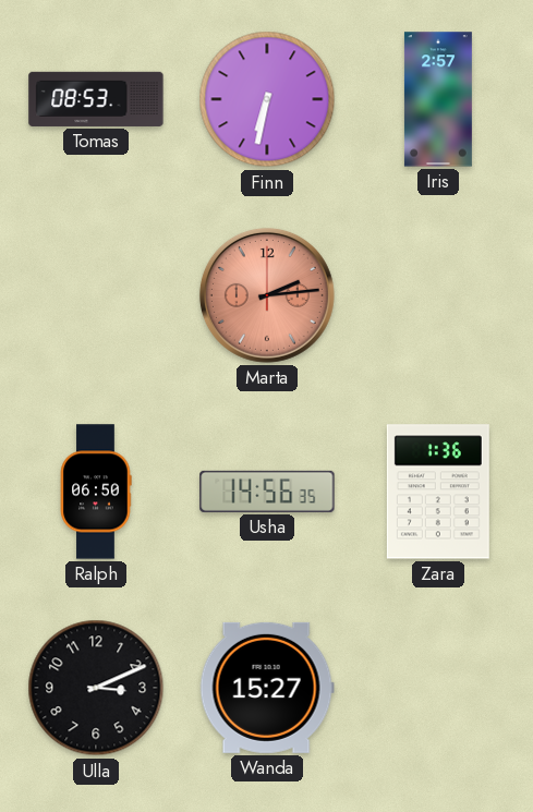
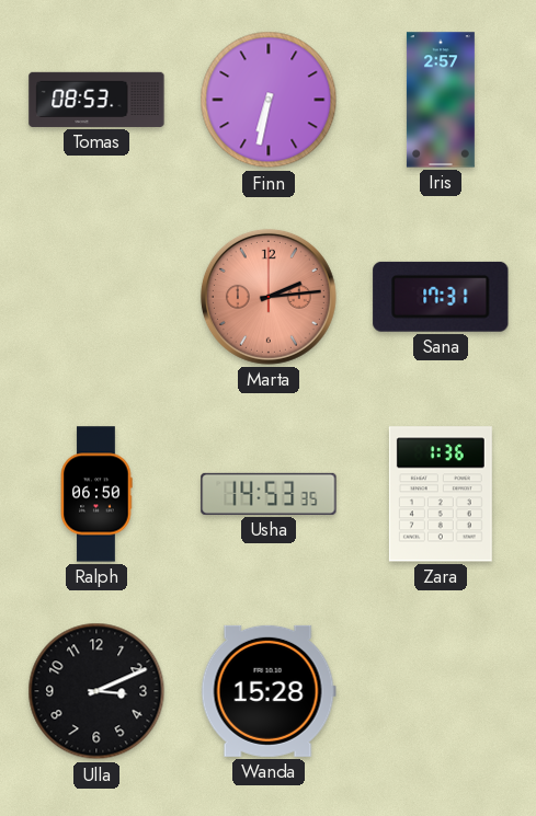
Sana: none -> 17:31 (441, 297)
Usha: 14:56 -> 14:53 (269, 494)
Wanda: 15:27 -> 15:28 (269, 691)
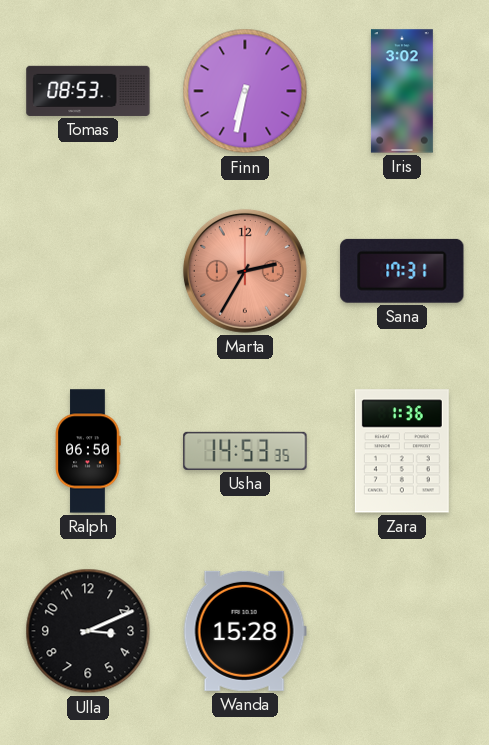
Iris: 2:57 -> 3:02 (402, 91)
Marta: 2:14 -> 2:35 (245, 271)
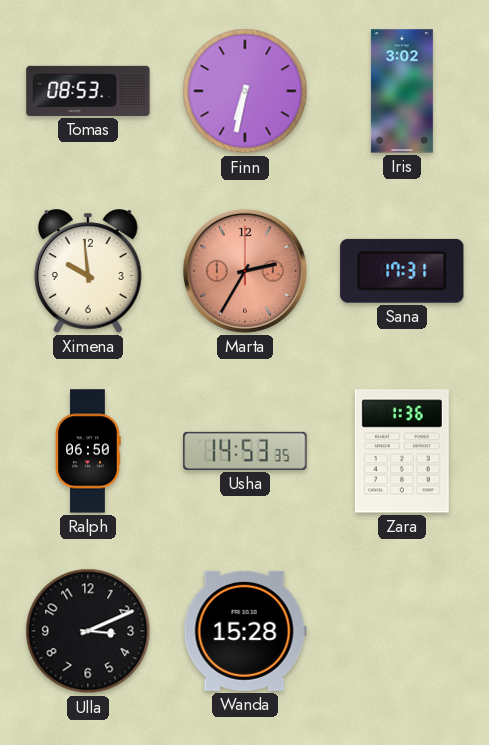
Ximena: none -> 9:59 (89, 271)
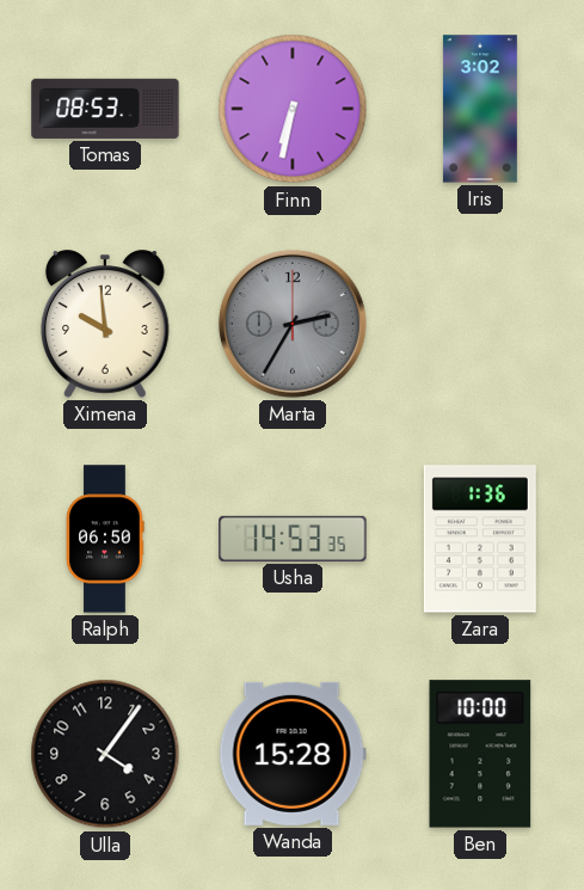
Marta dial: salmon -> grey (293, 324)
Sana: 17:31 -> none (402, 271)
Ulla: 3:11 -> 4:06 (105, 754)
Ben: none -> 10:00 (480, 754)
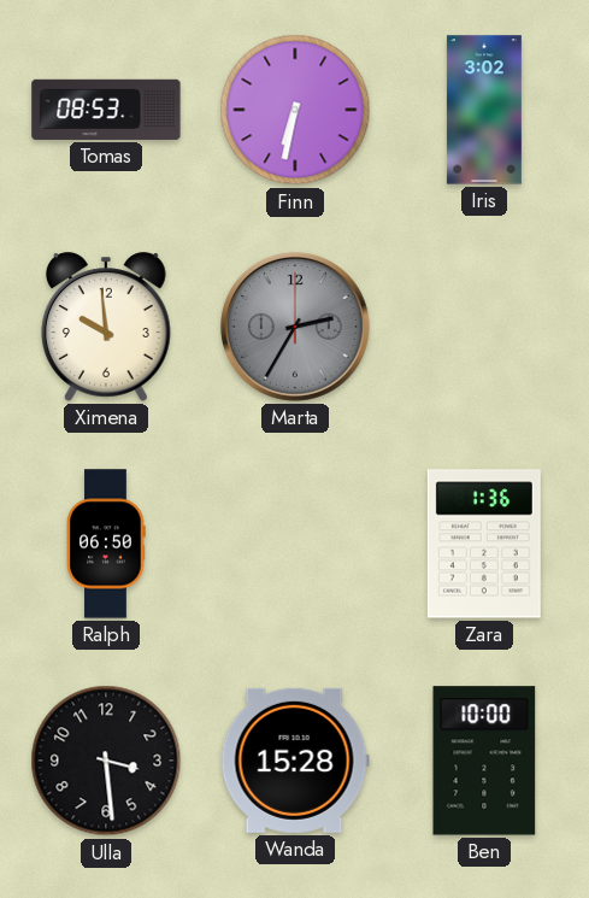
Usha: 14:53 -> none (293, 539)
Ulla: 4:06 -> 3:29 (106, 761)
